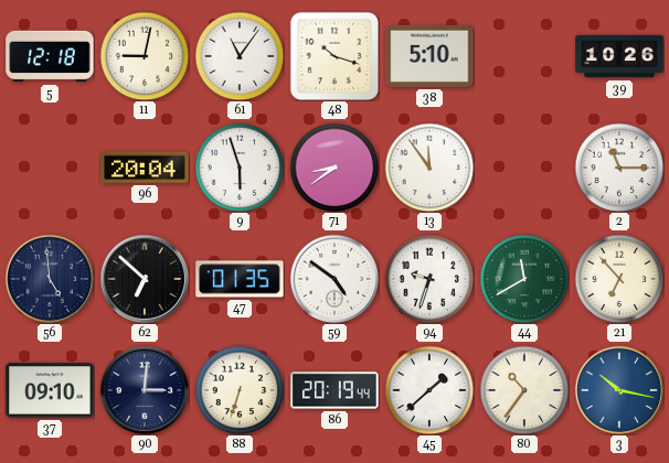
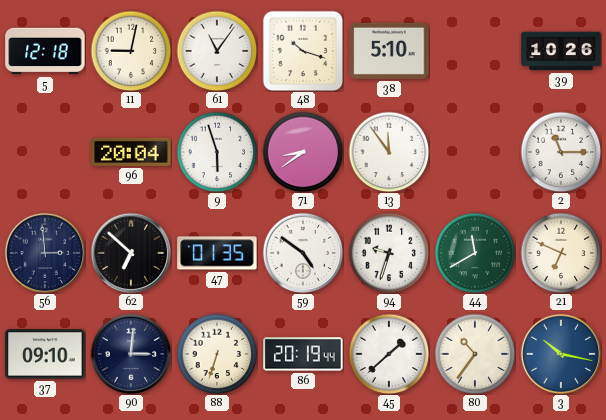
56: 4:59 -> 2:59 (45, 253)
21: 6:53 -> 6:49 (561, 253)
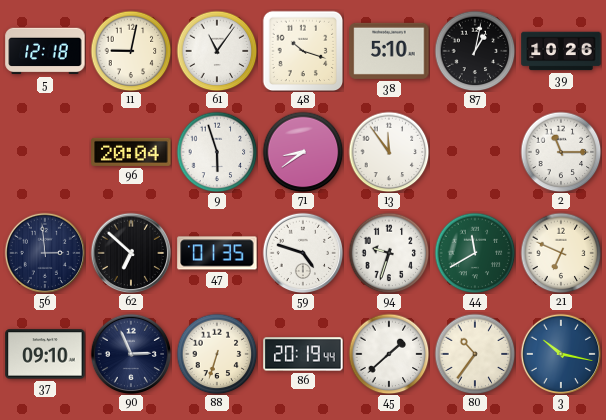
87: none -> 1:02 (475, 51)
59: 4:51 -> 4:48 (303, 253)
90: 3:01 -> 2:56 (131, 354)
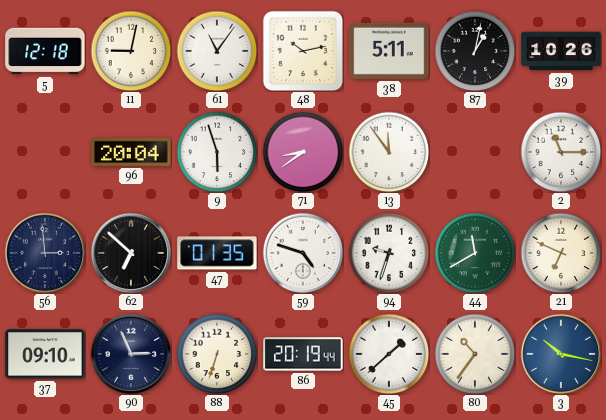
48: 10:18 -> 10:13 (303, 51)
38: 5:10 -> 5:11 (389, 51)
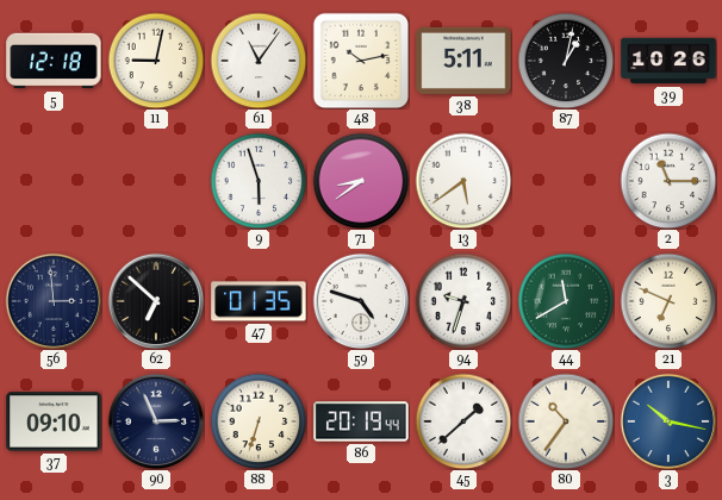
96: 20:04 -> none (131, 152)
13: 11:54 -> 5:39 (463, 181)
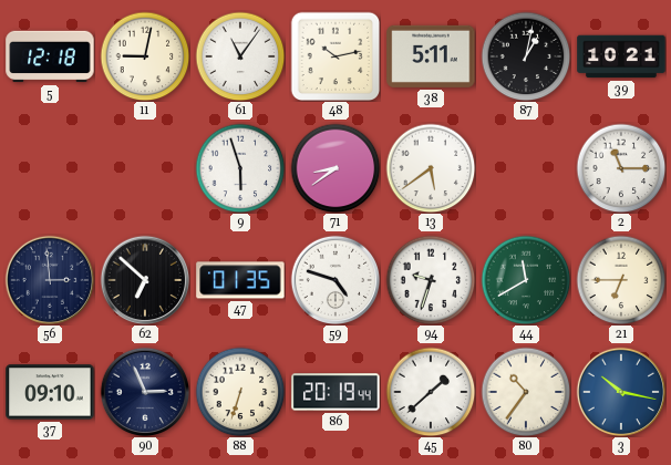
39: 10:26 -> 10:21 (621, 56)
21: 6:49 -> 6:45 (621, 280)
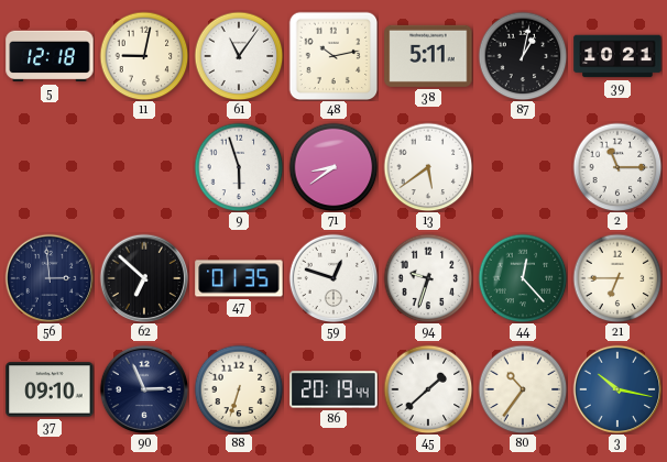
59: 4:48 -> 12:48 (333, 278)
44: 11:40 -> 12:23 (523, 278)
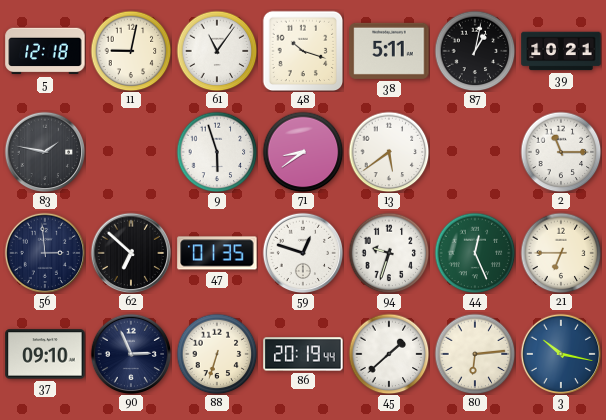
48: 10:13 -> 10:18 (303, 51)
83: none -> 1:47 (45, 152)
44: 12:23 -> 12:26 (475, 253)
80: 10:36 -> 6:14 (475, 354)
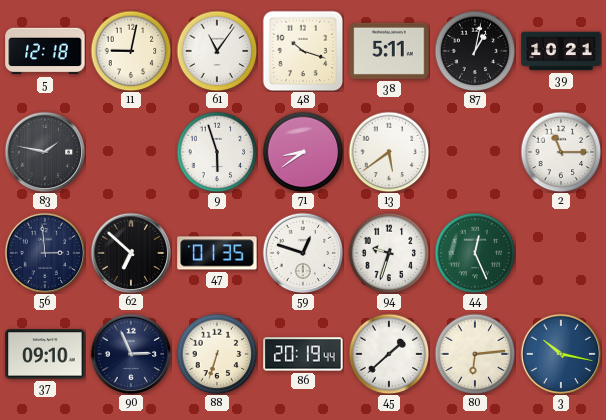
21: 6:45 -> none (561, 253)
